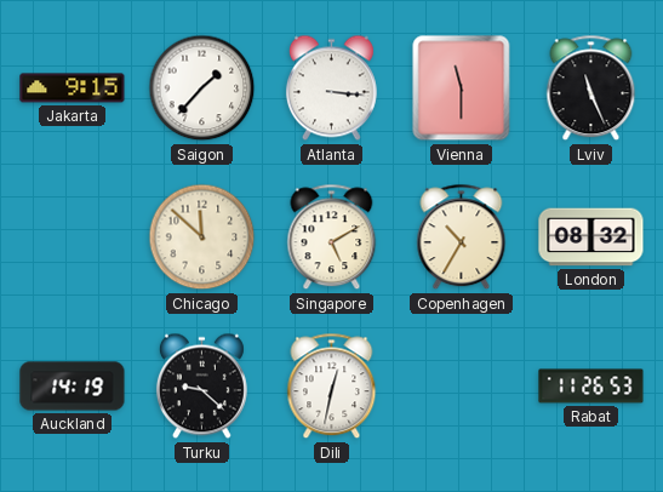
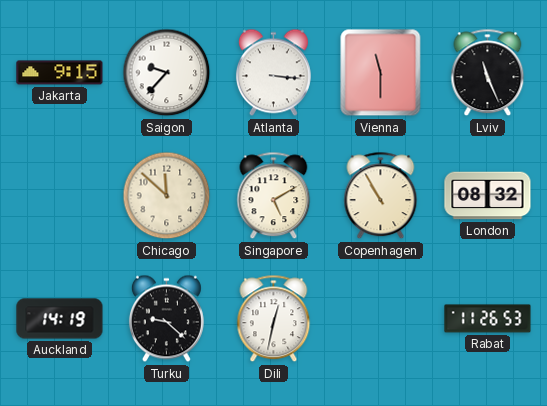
Saigon: 1:37 -> 9:37 (167, 73)
Copenhagen: 10:35 -> 10:55 (381, 196)
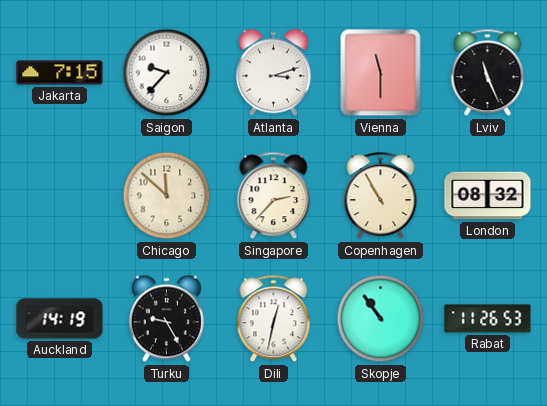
Jakarta: 9:15 -> 7:15 (60, 73)
Atlanta: 3:16 -> 3:12 (273, 73)
Singapore: 5:10 -> 2:37 (274, 196)
Turku: 9:22 -> 9:25 (166, 319)
Skopje: none -> 10:54 (381, 319)
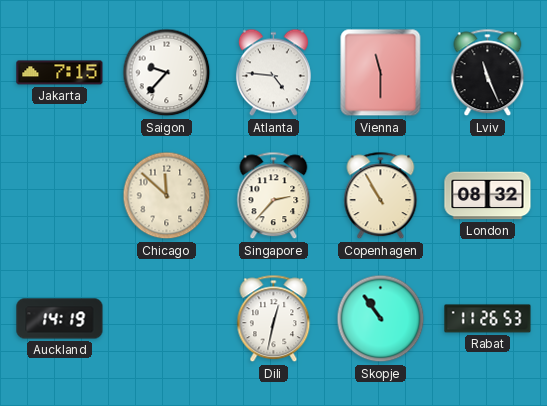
Atlanta: 3:12 -> 4:46 (273, 73)
Turku: 9:25 -> none (166, 319)
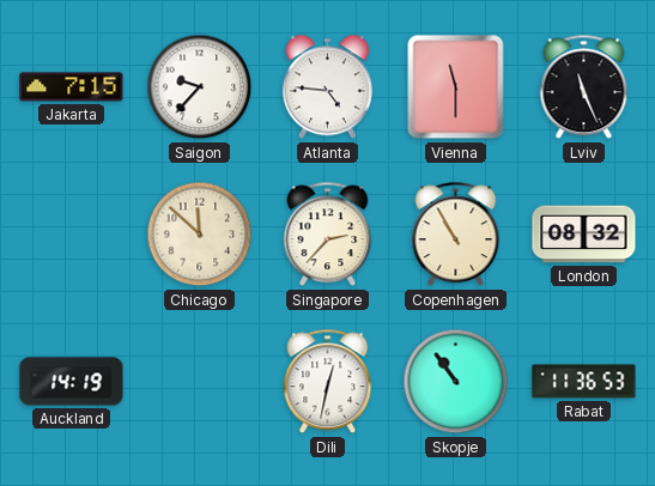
Rabat: 11:26 -> 11:36 (584, 382)
